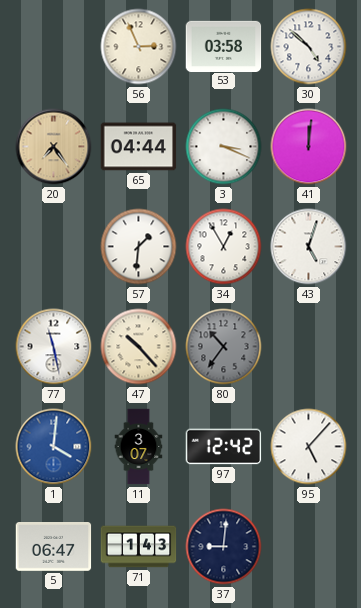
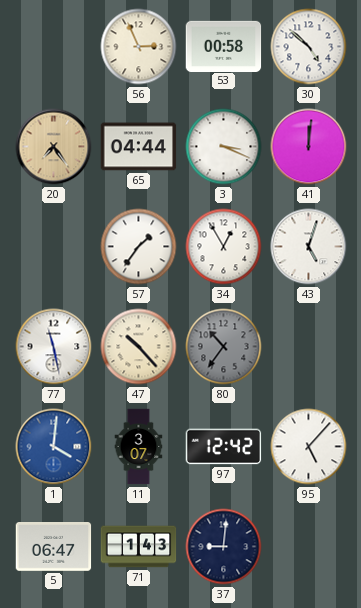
53: 03:58 -> 00:58 (224, 46)
57: 1:31 -> 1:36 (139, 247)
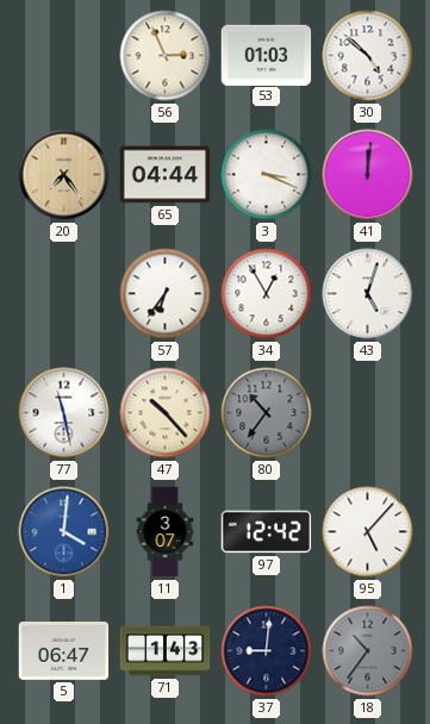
53: 00:58 -> 01:03 (267, 55)
57: 1:36 -> 6:36 (166, 294)
18: none -> 10:36 (368, 651)
